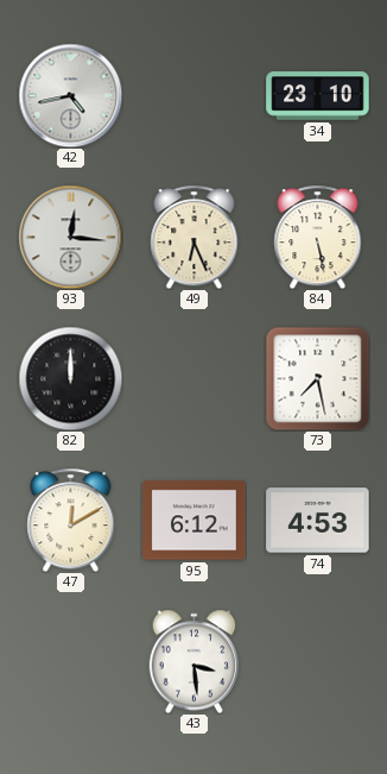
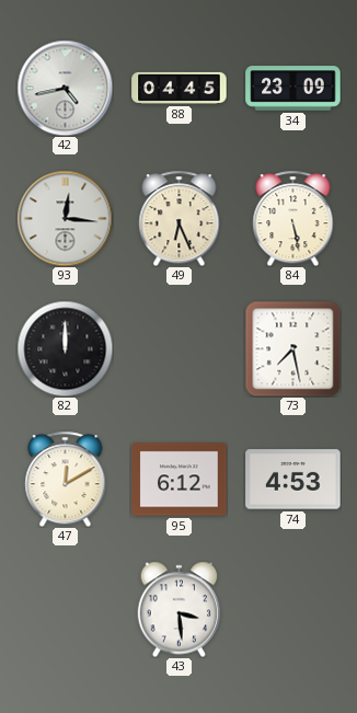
88: none -> 04:45 (180, 88)
34: 23:10 -> 23:09 (293, 89)
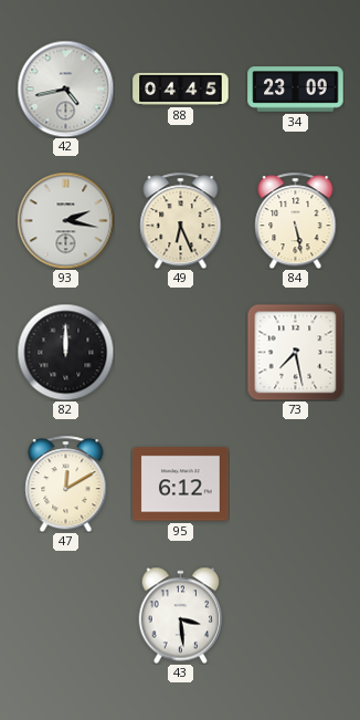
93: 12:16 -> 2:17 (65, 220)
74: 4:53 -> none (293, 480)
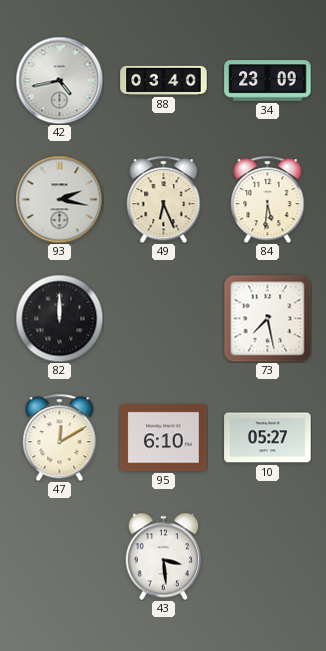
88: 04:45 -> 03:40 (164, 80)
84: 5:28 -> 5:31 (268, 199)
95: 6:12 -> 6:10 (164, 438)
10: none -> 05:27 (268, 438)
